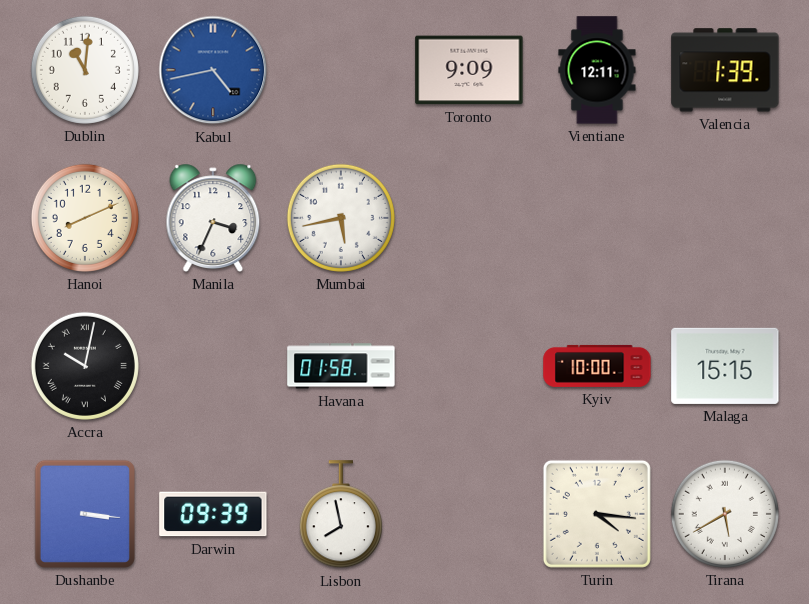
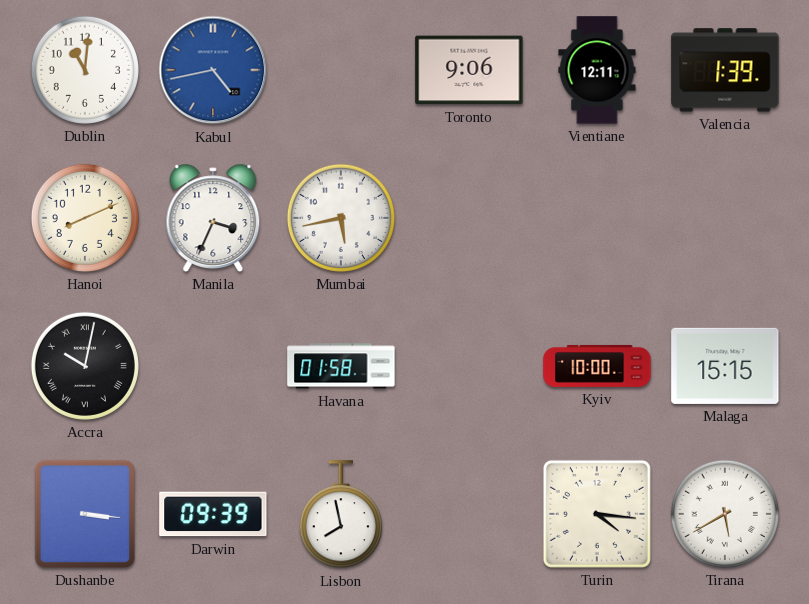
Toronto: 9:09 -> 9:06 (469, 70)
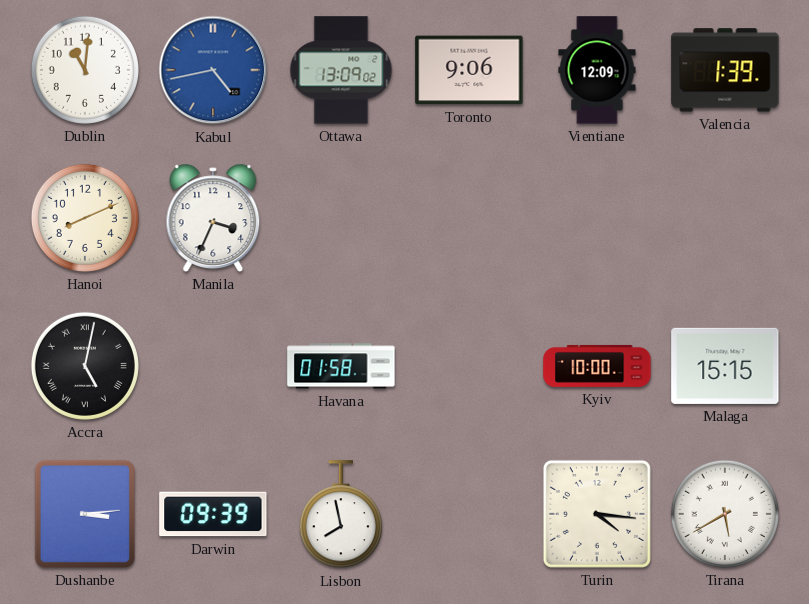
Ottawa: none -> 13:09 (341, 70)
Vientiane: 12:11 -> 12:09 (597, 70)
Mumbai: 5:43 -> none (341, 218)
Accra: 10:02 -> 5:02 (85, 366)
Dushanbe: 3:16 -> 3:14 (85, 514)
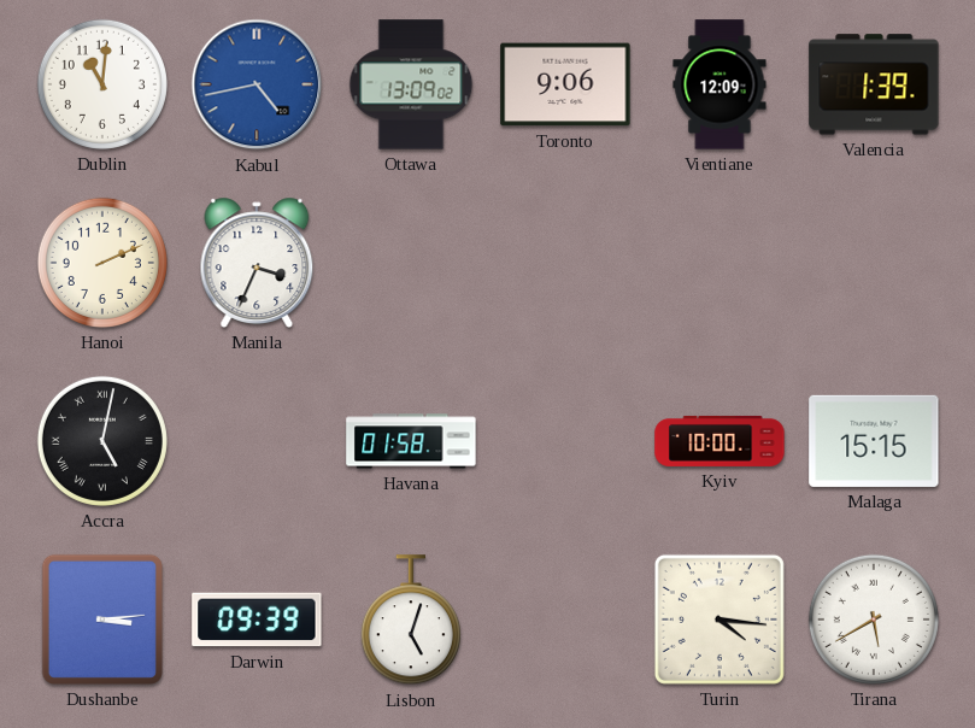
Hanoi: 8:11 -> 2:11 (102, 263)
Lisbon: 7:58 -> 5:03 (411, 621)
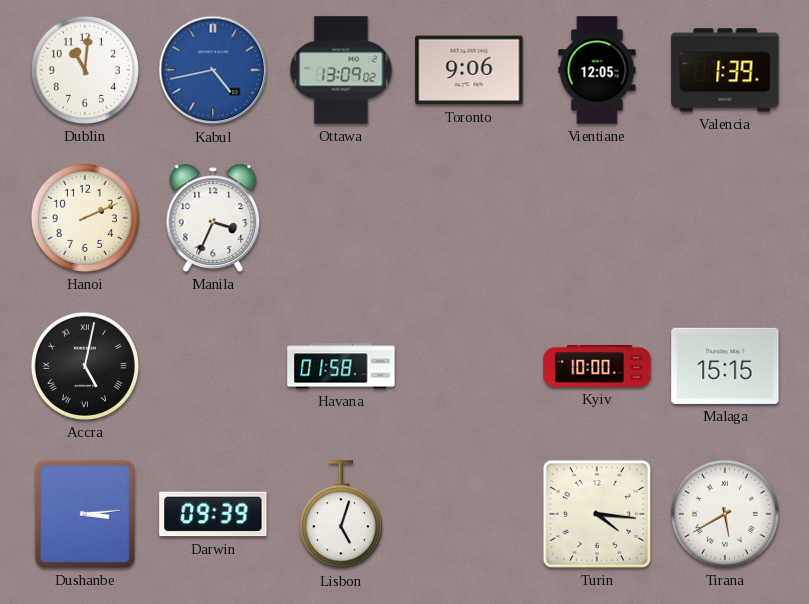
Vientiane: 12:09 -> 12:05 (597, 70)
